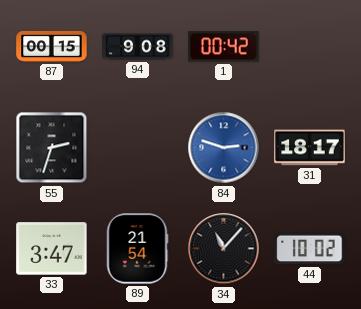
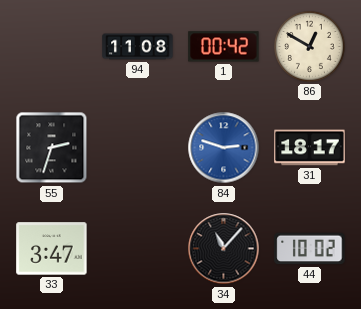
87: 00:15 -> none (52, 46)
94: 9:08 -> 11:08 (138, 47)
86: none -> 12:50 (309, 46)
89: 21:54 -> none (137, 249)
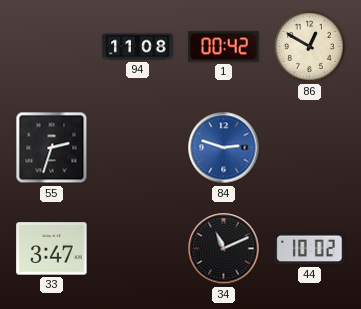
31: 18:17 -> none (310, 148)
34: 11:07 -> 11:11 (224, 249)
